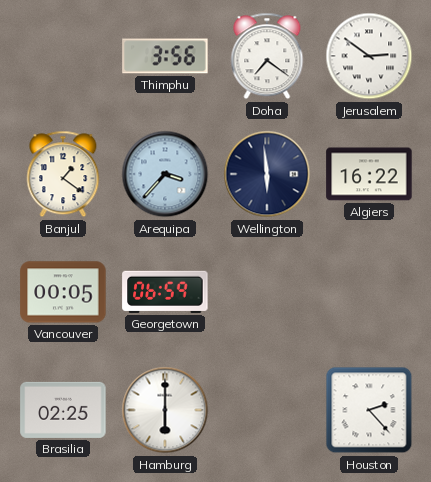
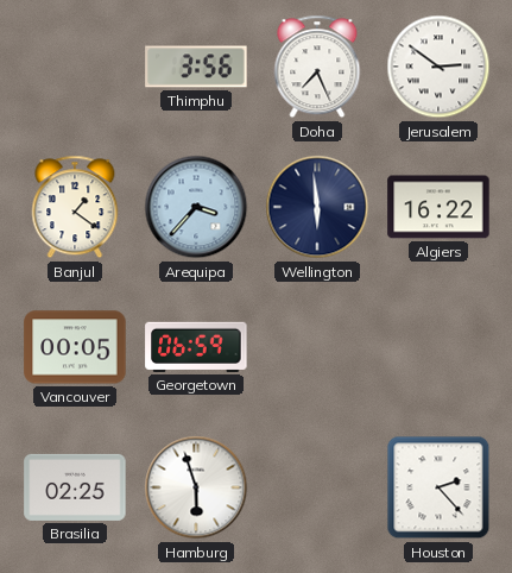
Doha: 7:21 -> 7:26 (317, 67)
Hamburg: 6:00 -> 5:57 (196, 487)
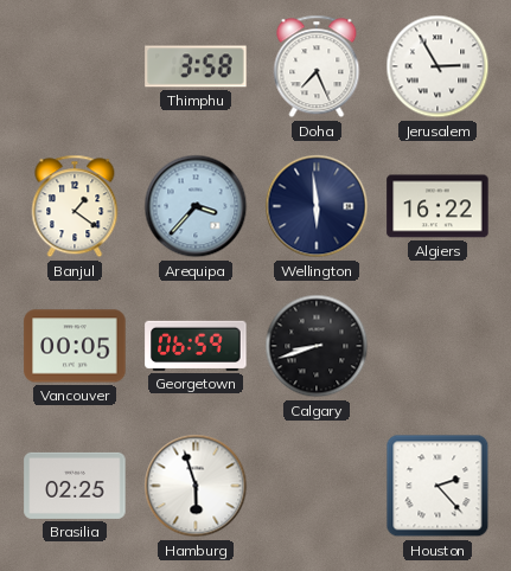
Thimphu: 3:56 -> 3:58 (196, 66)
Jerusalem: 2:51 -> 2:55 (437, 66)
Calgary: none -> 8:42 (317, 346)
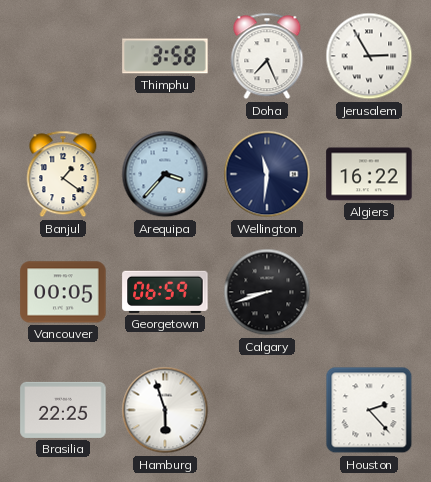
Wellington: 5:59 -> 11:31 (267, 174)
Brasilia: 02:25 -> 22:25 (63, 410)
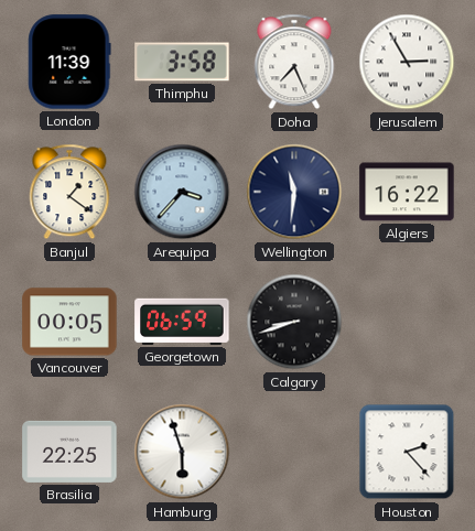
London: none -> 11:39 (69, 62)
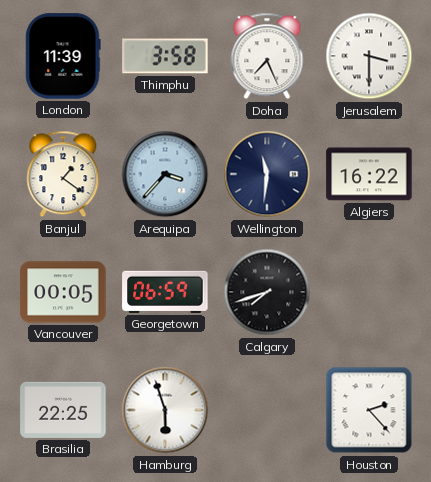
Jerusalem: 2:55 -> 3:30 (369, 56)
Calgary: 8:42 -> 7:42 (267, 292)
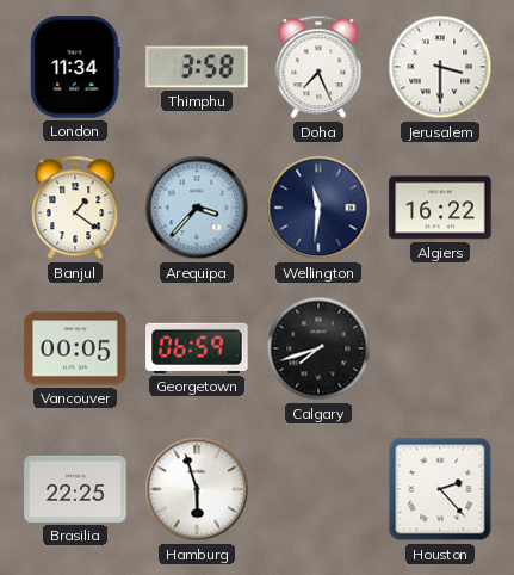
London: 11:39 -> 11:34 (75, 67)
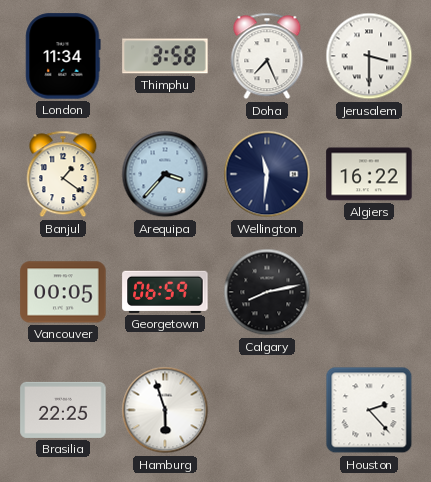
Calgary: 7:42 -> 8:13 (267, 292)
